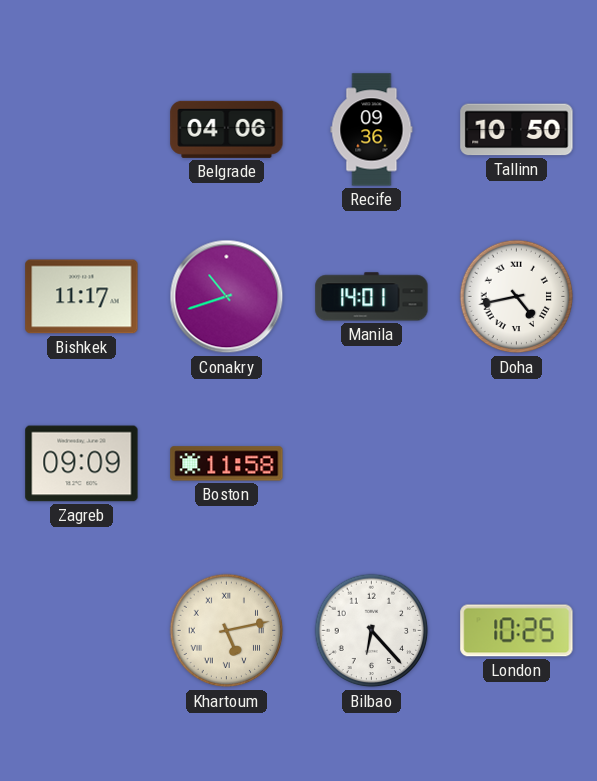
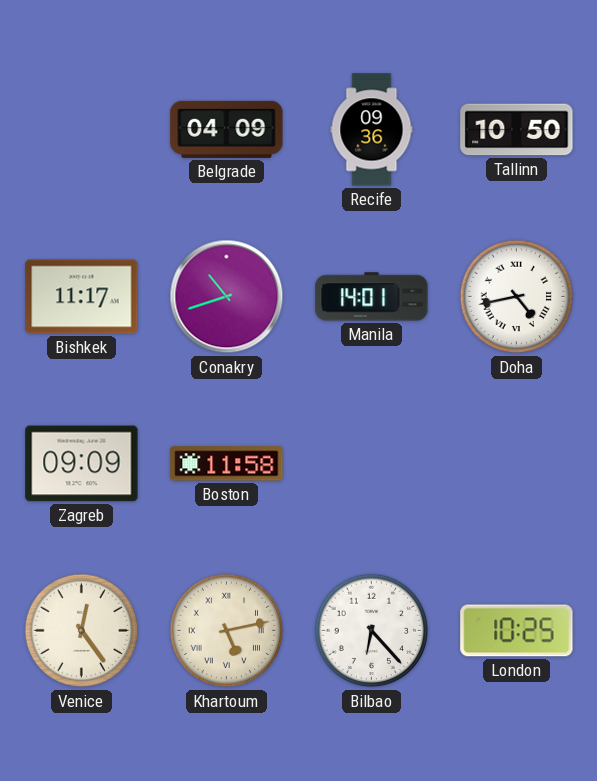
Belgrade: 04:06 -> 04:09 (227, 129)
Venice: none -> 12:24 (82, 631)
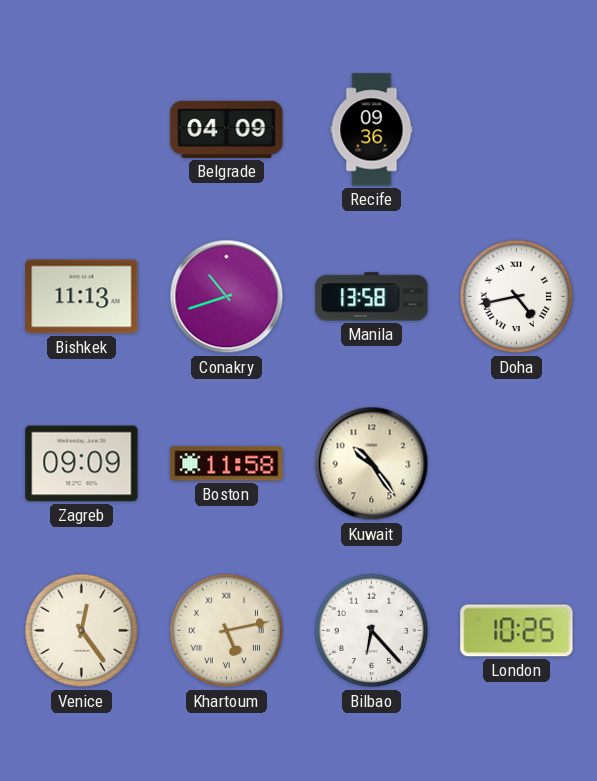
Tallinn: 10:50 -> none (517, 130)
Bishkek: 11:17 -> 11:13 (82, 297)
Manila: 14:01 -> 13:58 (372, 297)
Kuwait: none -> 10:24 (372, 464)
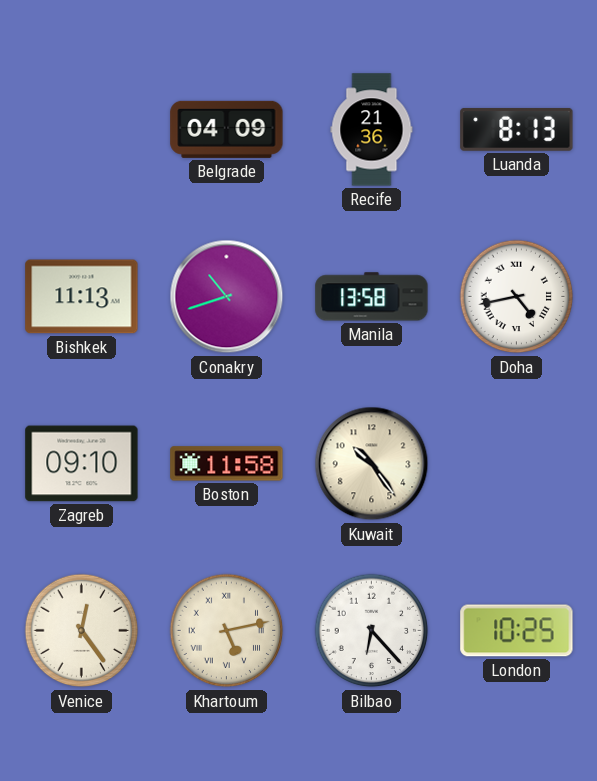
Recife: 09:36 -> 21:36 (372, 130)
Luanda: none -> 8:13 (517, 130)
Zagreb: 09:09 -> 09:10 (82, 464)
